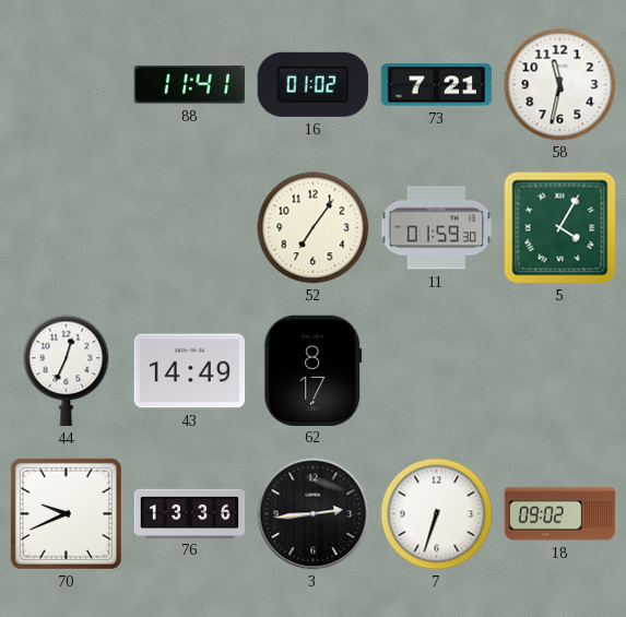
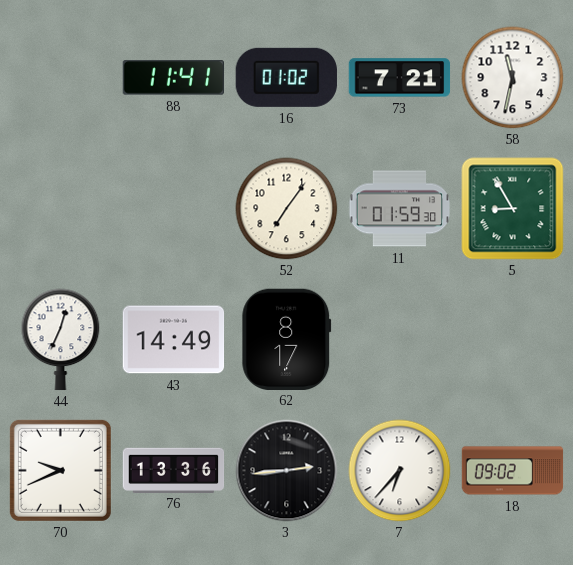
5: 4:05 -> 8:55 (513, 209)
7: 6:33 -> 6:37 (400, 471)
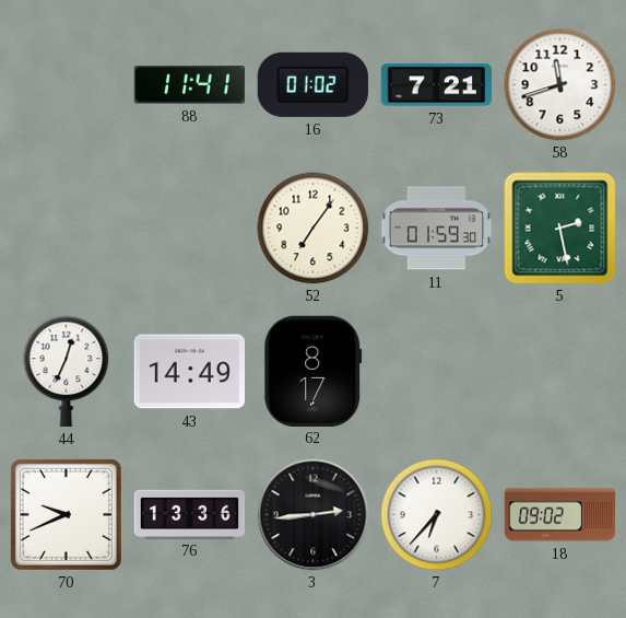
58: 11:32 -> 11:42 (560, 85)
5: 8:55 -> 2:28 (560, 229)
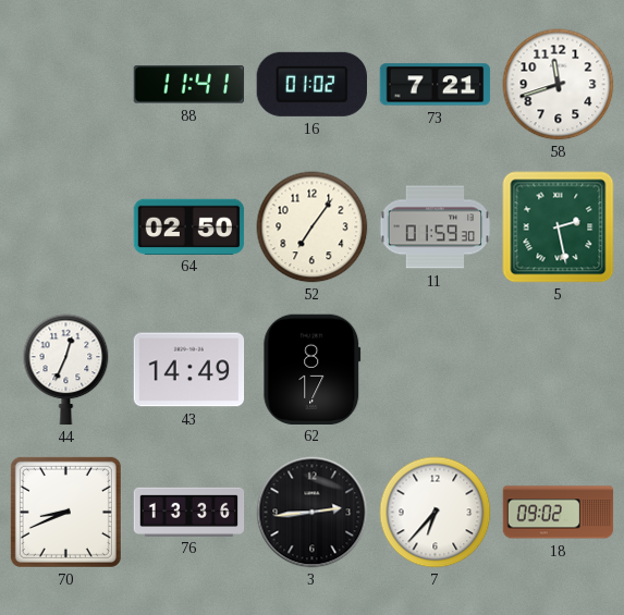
64: none -> 02:50 (189, 226)
70: 9:41 -> 8:41 (65, 512)
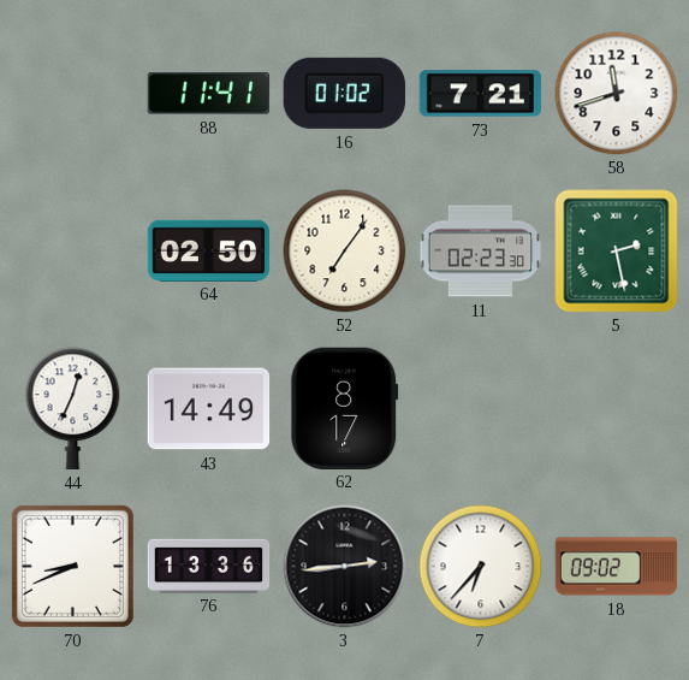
11: 01:59 -> 02:23 (481, 252)
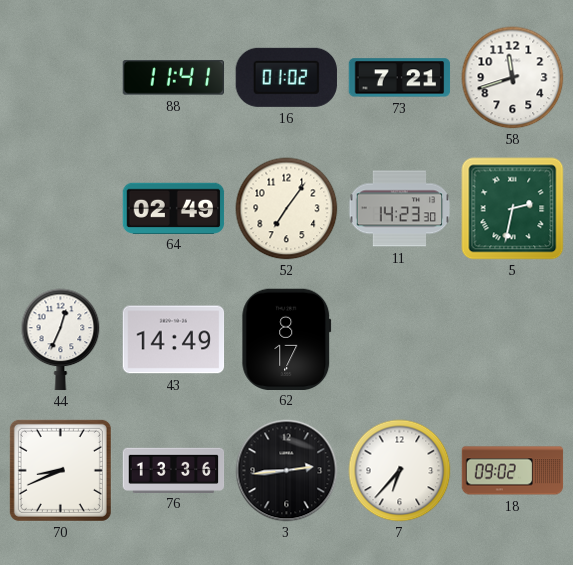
64: 02:50 -> 02:49 (174, 208)
11: 02:23 -> 14:23 (400, 209)
5: 2:28 -> 2:32 (513, 209)
